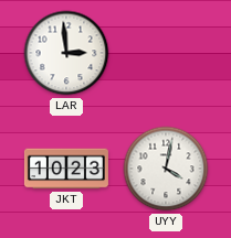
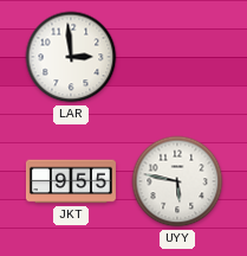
JKT: 10:23 -> 9:55 (71, 181)
UYY: 4:02 -> 5:47 (177, 181)
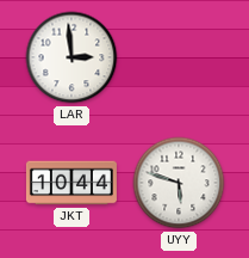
JKT: 9:55 -> 10:44 (71, 183)
UYY: 5:47 -> 5:48 (179, 183)
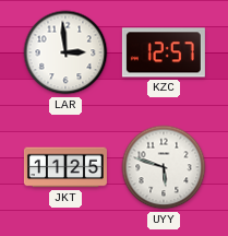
KZC: none -> 12:57 (164, 52)
JKT: 10:44 -> 11:25 (65, 167)
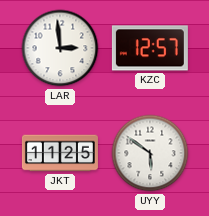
UYY: 5:48 -> 5:51 (150, 153)
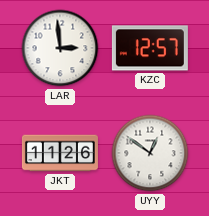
JKT: 11:25 -> 11:26 (60, 153)
UYY: 5:51 -> 12:51 (150, 153)
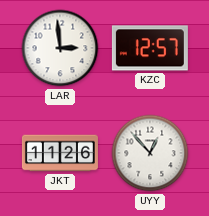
UYY: 12:51 -> 12:53 (150, 153)
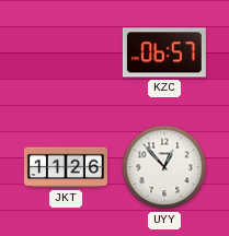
LAR: 2:59 -> none (60, 48)
KZC: 12:57 -> 06:57 (164, 52)
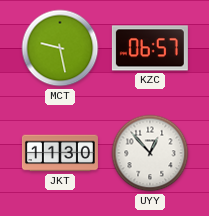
MCT: none -> 9:28 (60, 48)
JKT: 11:26 -> 11:30 (60, 153)
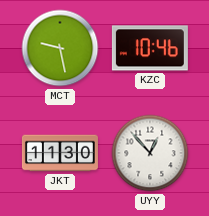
KZC: 06:57 -> 10:46 (150, 48)
